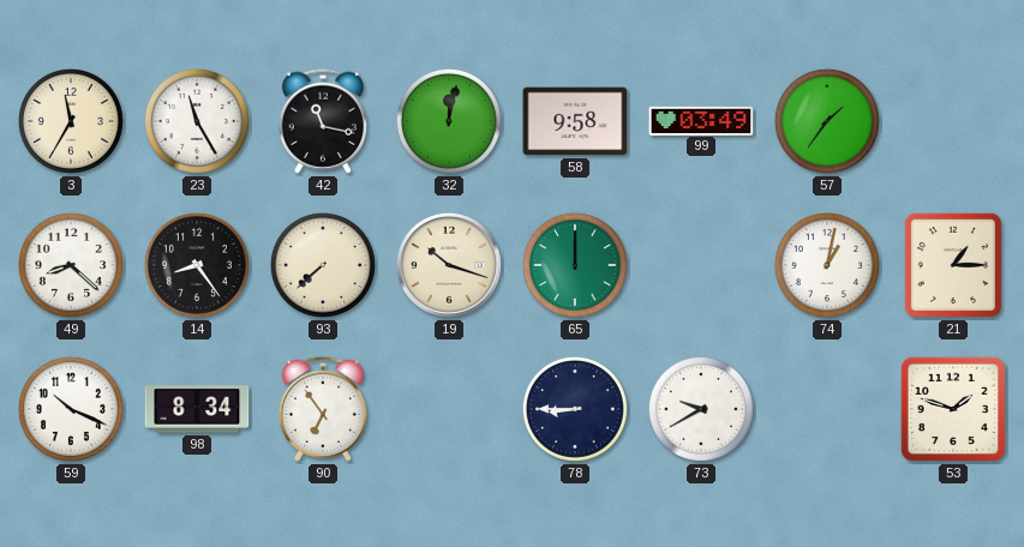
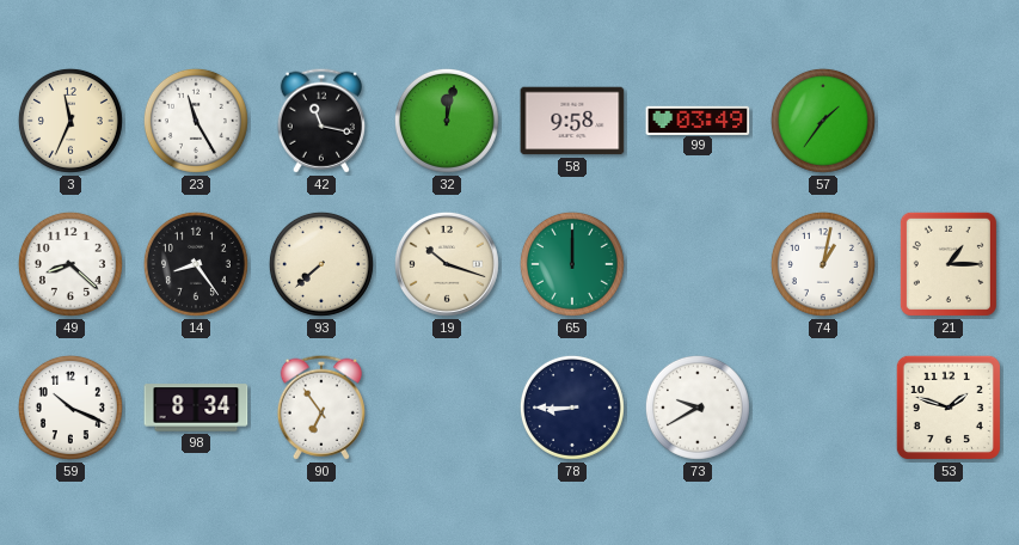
3: 11:35 -> 11:34 (70, 121)
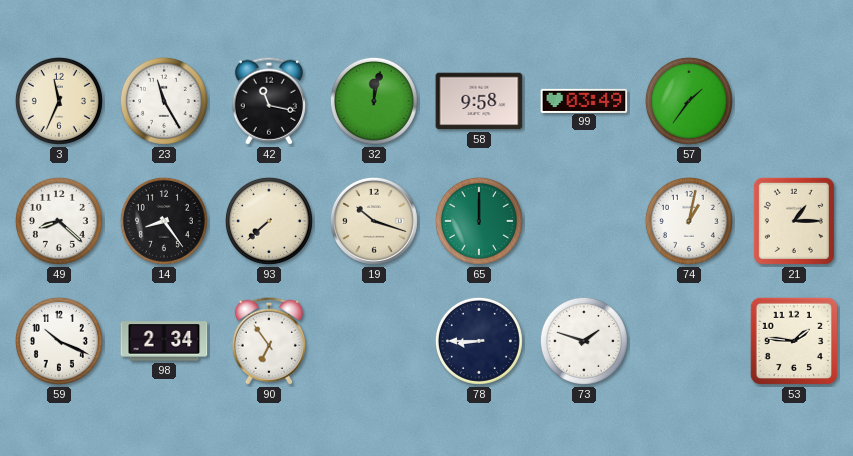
98: 8:34 -> 2:34 (164, 341)
73: 9:40 -> 1:48 (584, 341)
53: 1:48 -> 1:46 (794, 341)
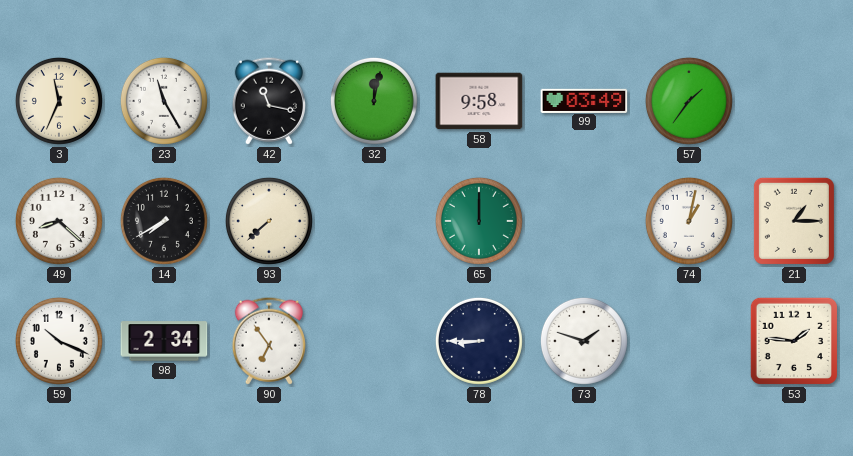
14: 8:24 -> 7:40 (164, 221)
19: 10:18 -> none (374, 221)
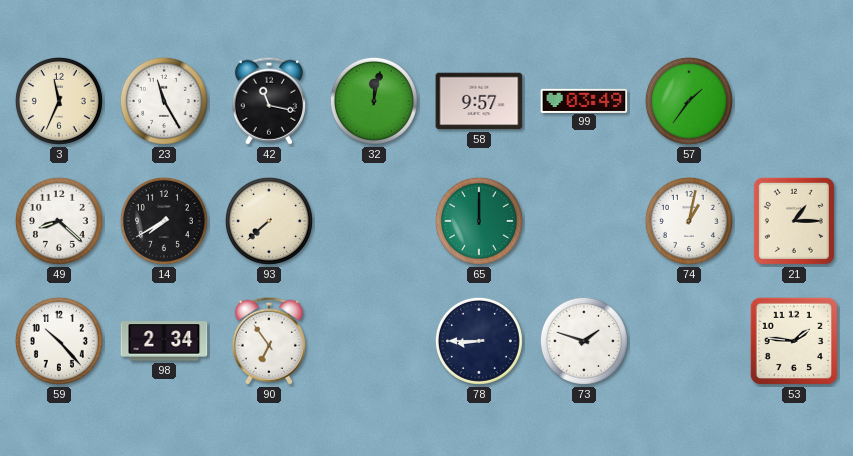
58: 9:58 -> 9:57 (479, 101)
59: 10:19 -> 10:23 (59, 341)
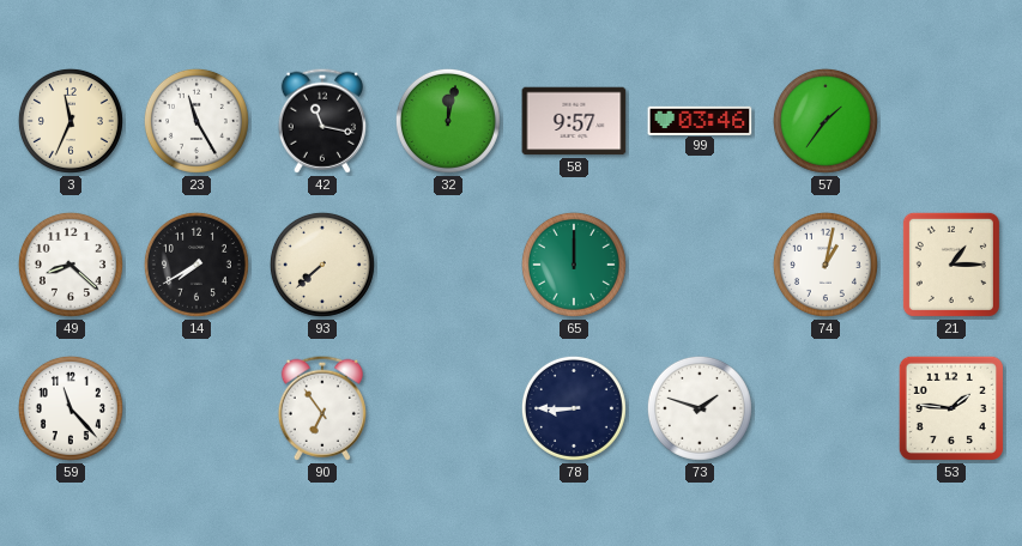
99: 03:49 -> 03:46 (700, 120)
59: 10:23 -> 11:23 (71, 408)
98: 2:34 -> none (164, 341)
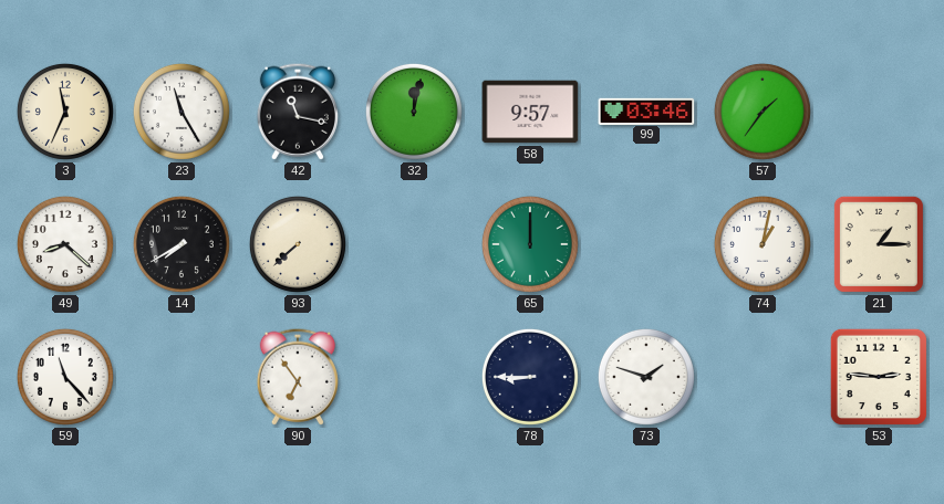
53: 1:46 -> 2:46 (879, 377)
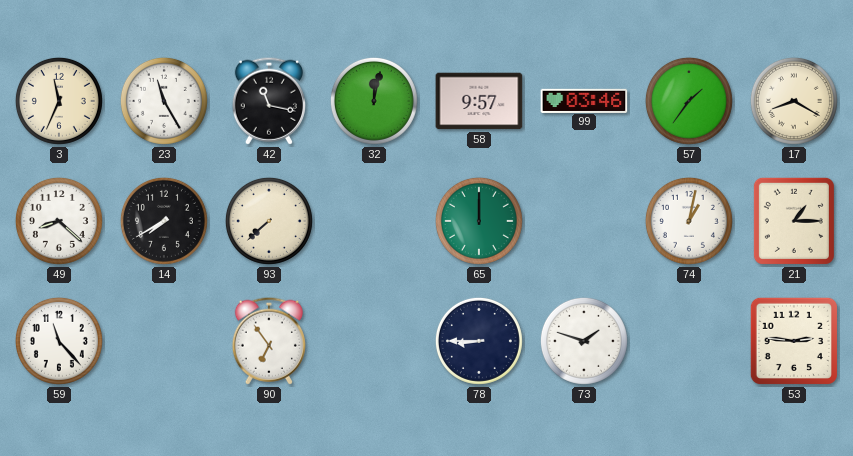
17: none -> 8:20 (794, 101)
